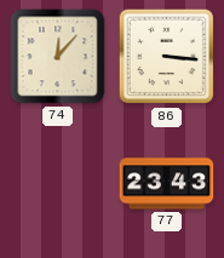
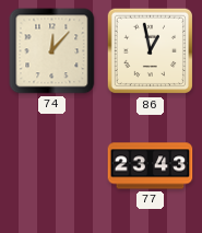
86: 3:16 -> 12:58 (150, 51)
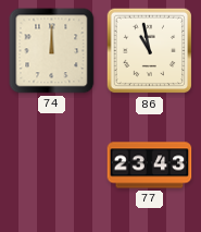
74: 12:07 -> 12:00 (52, 51)
86: 12:58 -> 10:58 (149, 51)
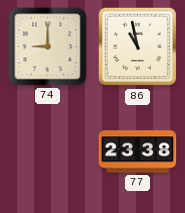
74: 12:00 -> 9:00 (48, 47)
77: 23:43 -> 23:38 (138, 152)
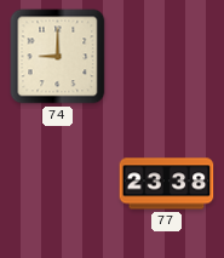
86: 10:58 -> none (137, 47)
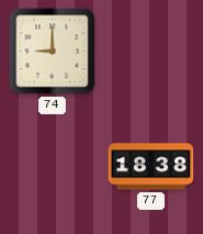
77: 23:38 -> 18:38 (151, 167)
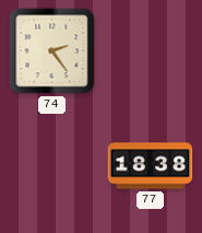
74: 9:00 -> 2:24 (52, 51)
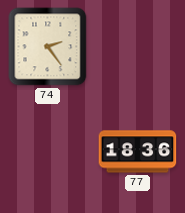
77: 18:38 -> 18:36 (138, 152)
